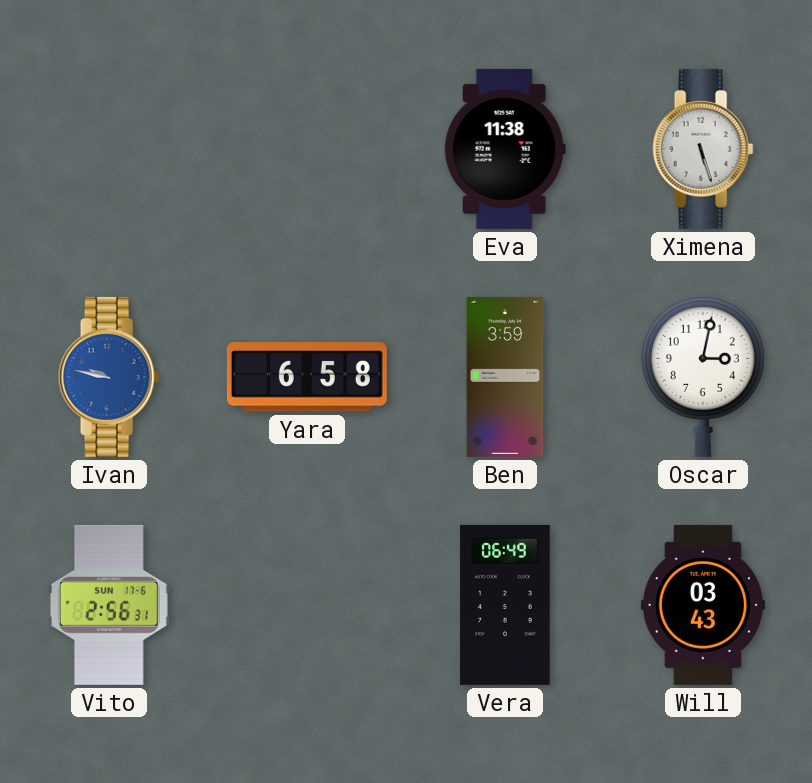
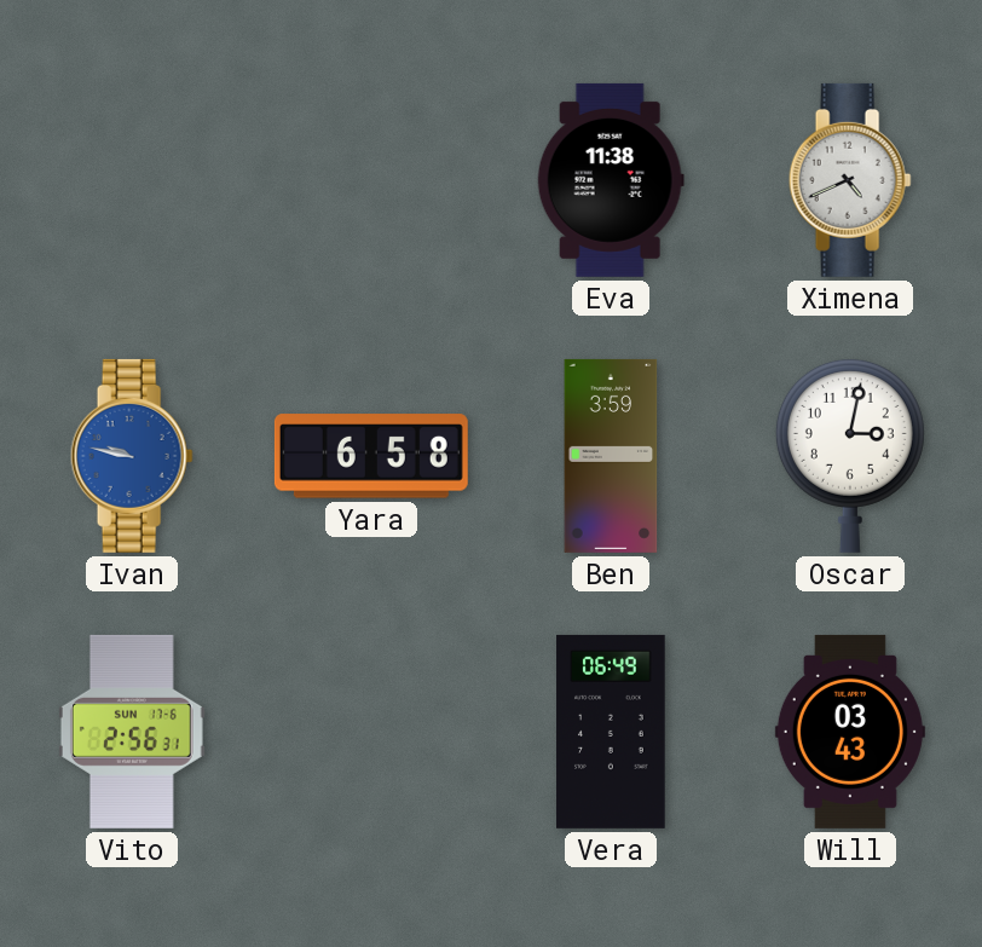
Ximena: 5:27 -> 4:41 (850, 180)
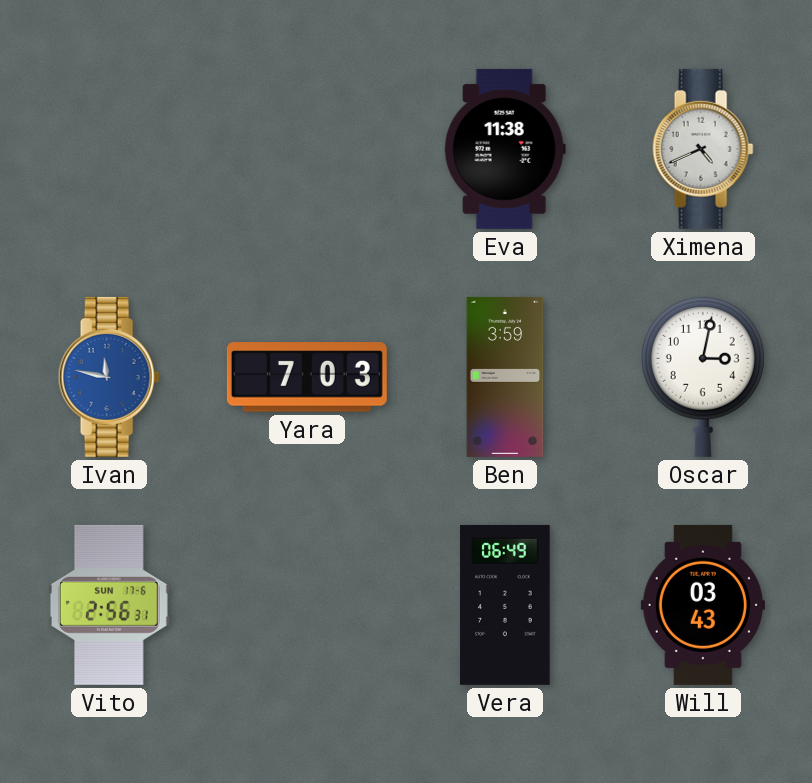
Ivan: 9:47 -> 11:47 (109, 377)
Yara: 6:58 -> 7:03 (307, 377)
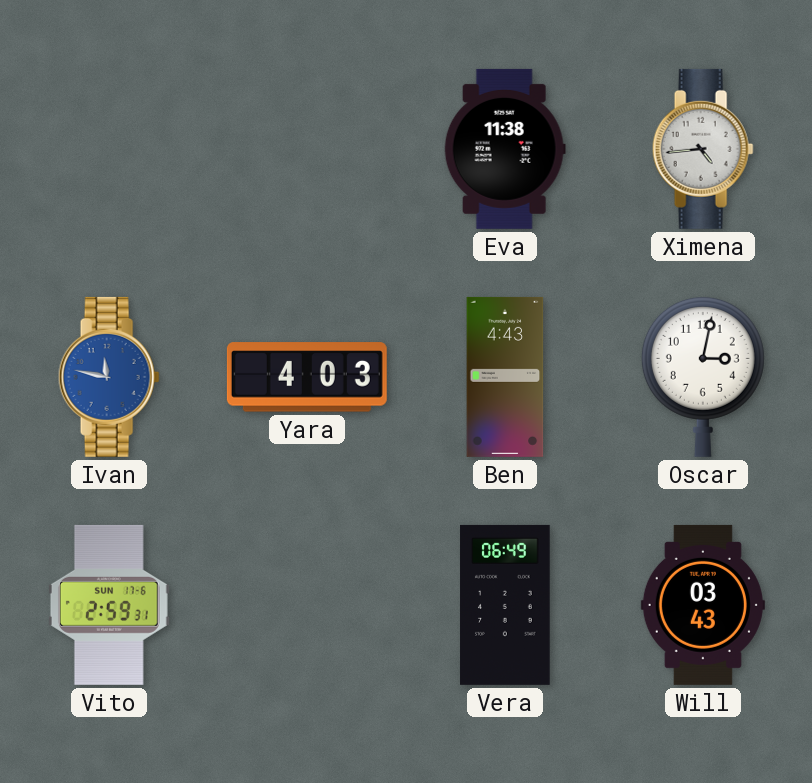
Ximena: 4:41 -> 4:44 (703, 149)
Yara: 7:03 -> 4:03 (307, 377)
Ben: 3:59 -> 4:43 (505, 377)
Vito: 2:56 -> 2:59 (109, 605)
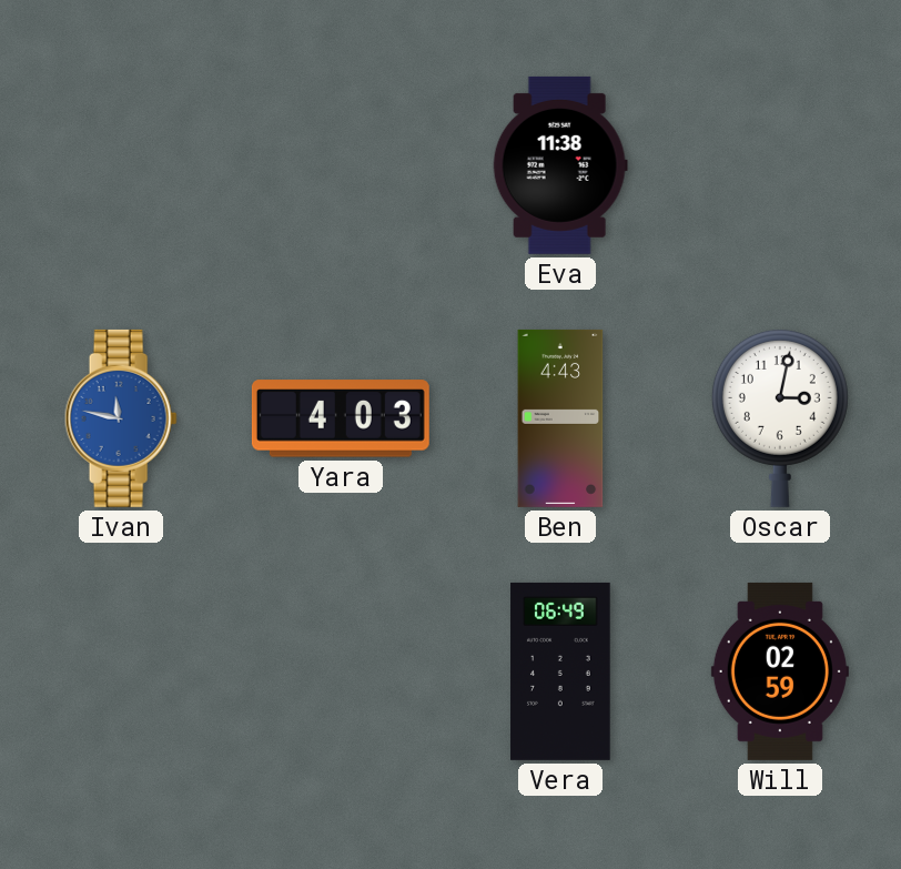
Ximena: 4:44 -> none (703, 149)
Vito: 2:59 -> none (109, 605)
Will: 03:43 -> 02:59 (780, 671)
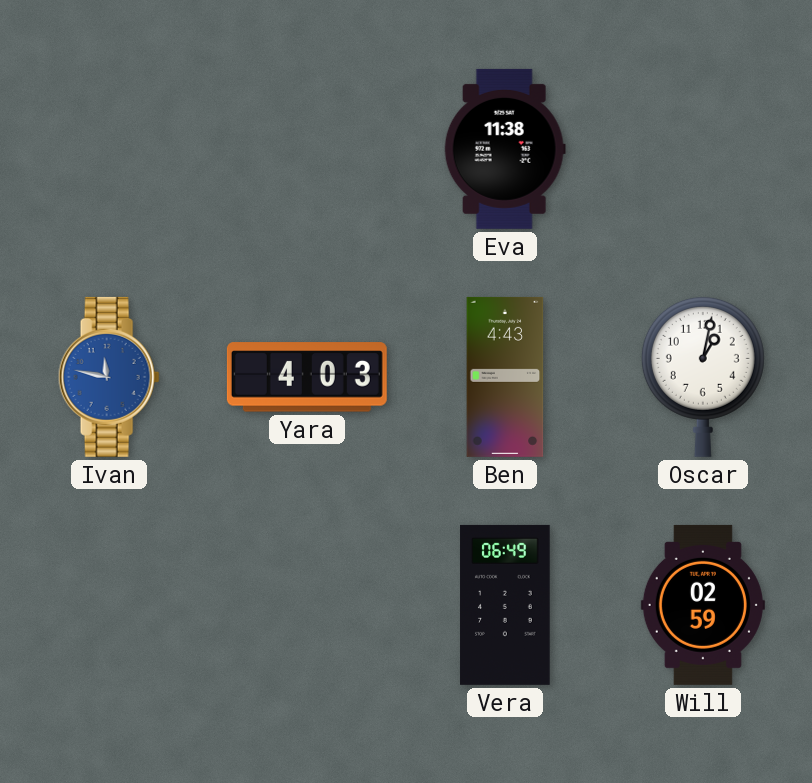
Oscar: 3:02 -> 1:02 (703, 376)
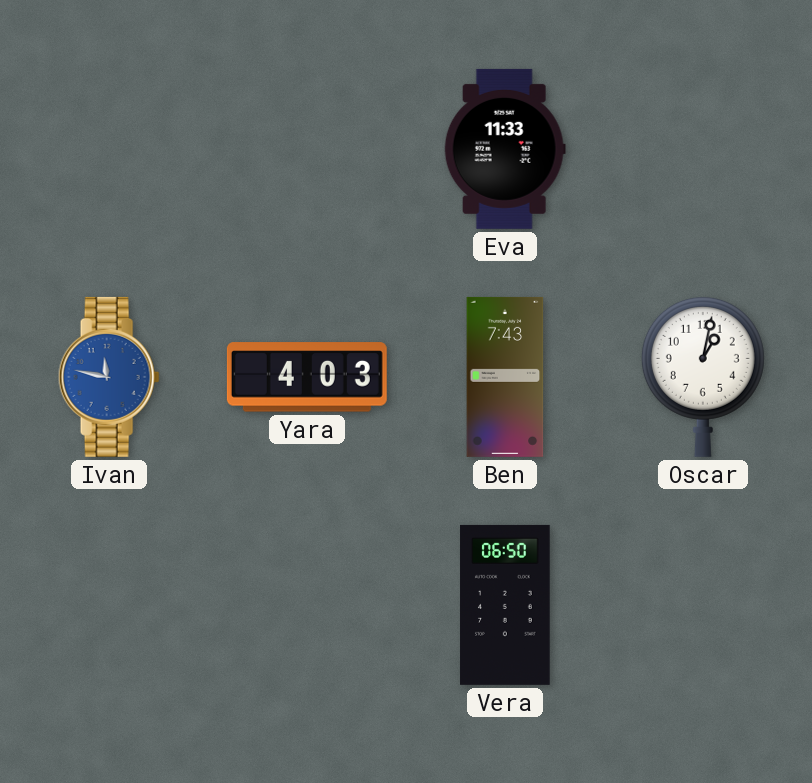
Eva: 11:38 -> 11:33 (505, 149)
Ben: 4:43 -> 7:43 (505, 377)
Vera: 06:49 -> 06:50 (505, 605)
Will: 02:59 -> none (703, 605)
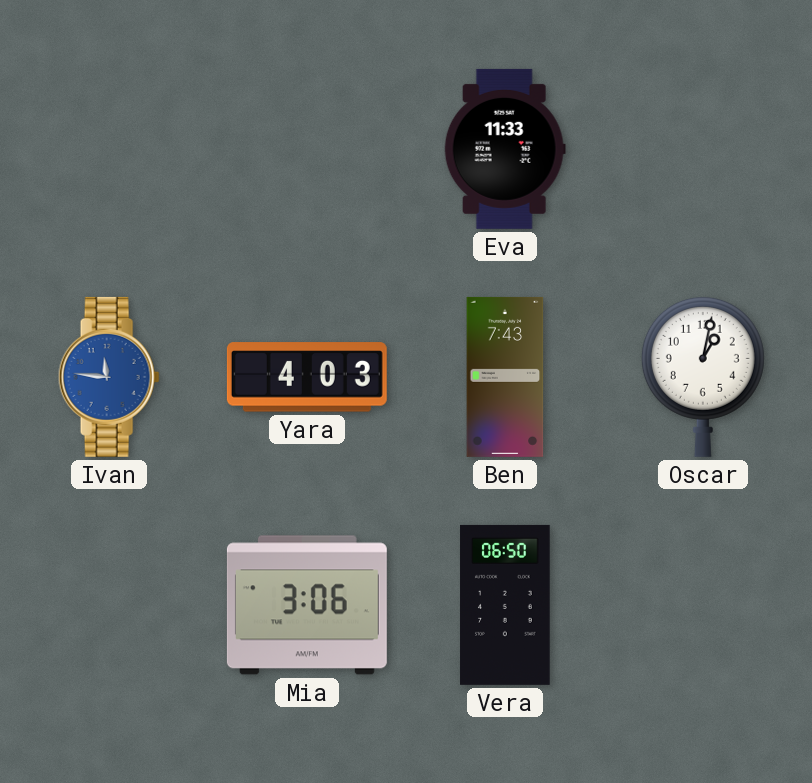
Ivan: 11:47 -> 11:46 (109, 377)
Mia: none -> 3:06 (307, 605)
